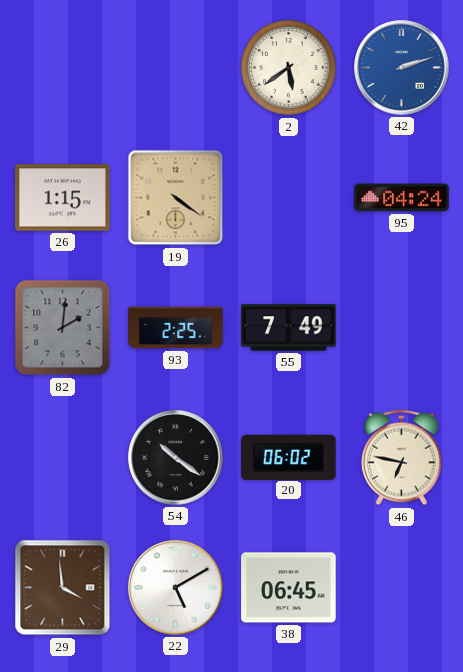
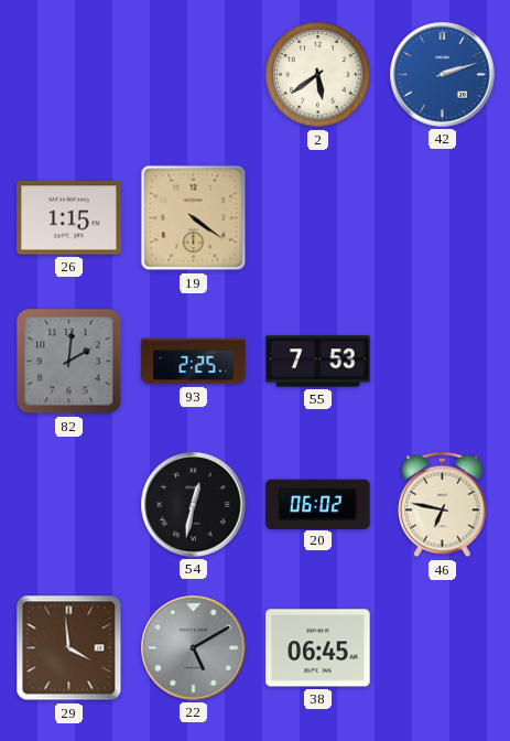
95: 04:24 -> none (402, 198)
55: 7:49 -> 7:53 (318, 362)
54: 10:21 -> 12:32 (194, 505)
22 dial: white -> grey (194, 648)
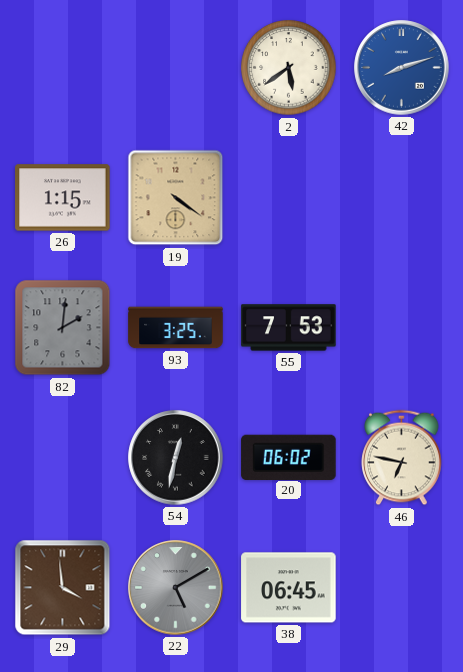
42: 2:12 -> 8:12 (402, 68)
93: 2:25 -> 3:25 (176, 328)
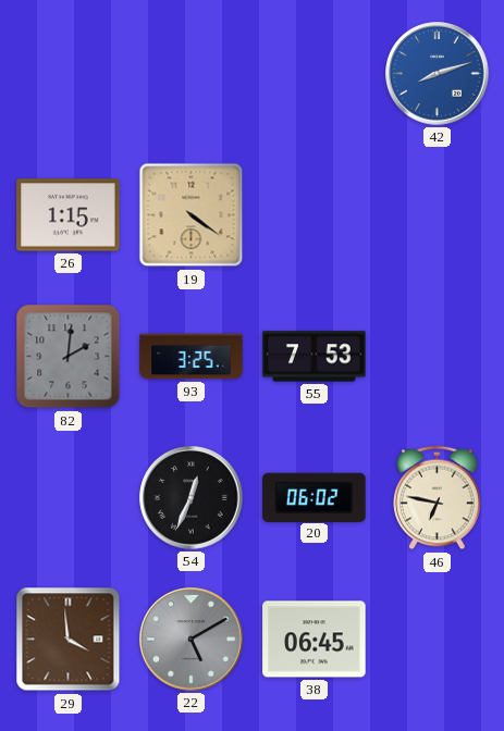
2: 5:39 -> none (289, 68)
54: 12:32 -> 12:34 (192, 498)
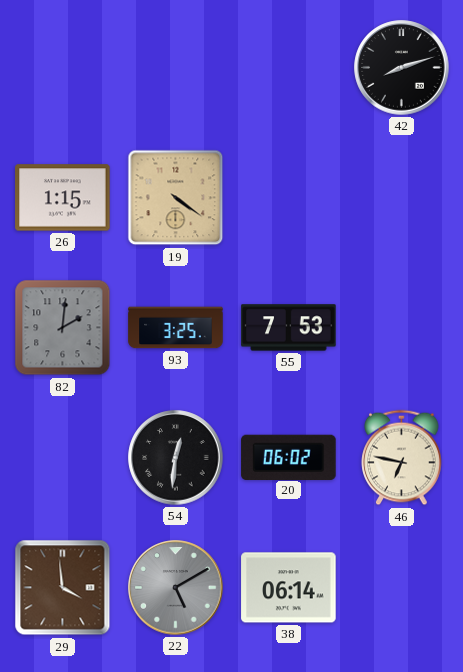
42 dial: blue -> black (402, 68)
54: 12:34 -> 12:31 (176, 458)
38: 06:45 -> 06:14 (289, 588)
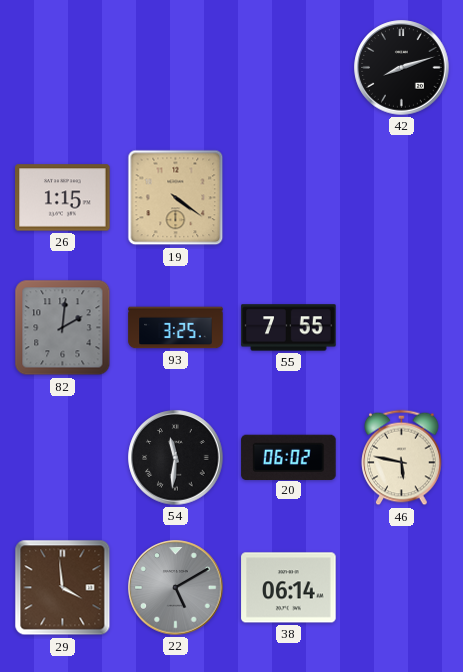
55: 7:53 -> 7:55 (289, 328)
54: 12:31 -> 11:31 (176, 458)
46: 6:47 -> 5:47 (402, 458)
